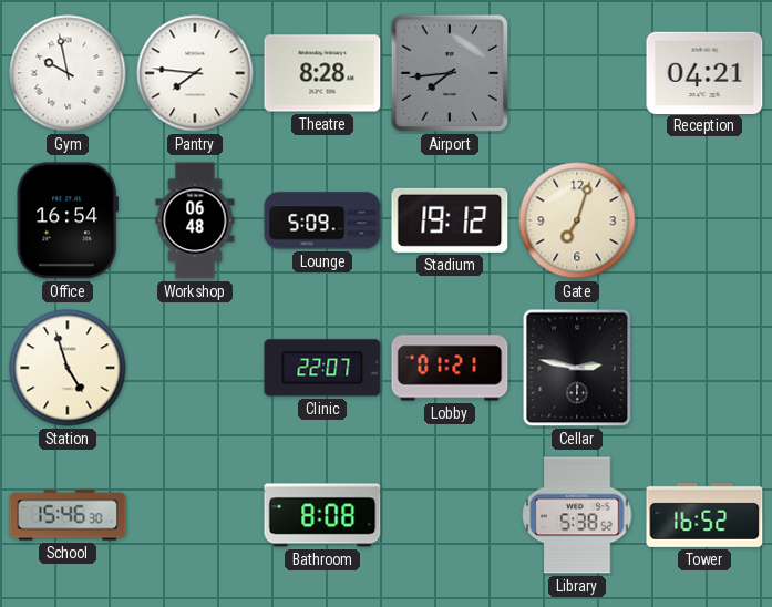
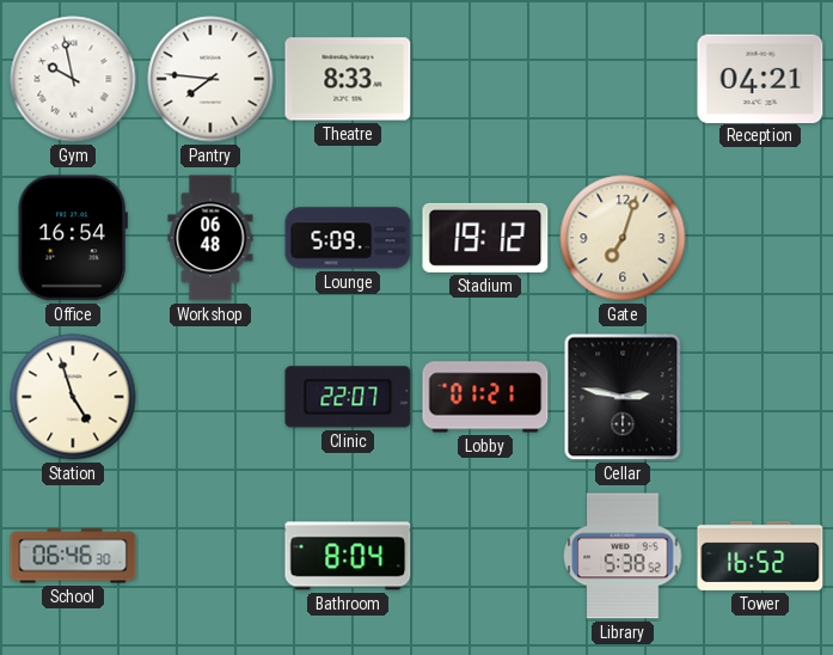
Theatre: 8:28 -> 8:33 (348, 79)
Airport: 7:44 -> none (450, 73)
School: 15:46 -> 06:46 (73, 556)
Bathroom: 8:08 -> 8:04 (348, 556)
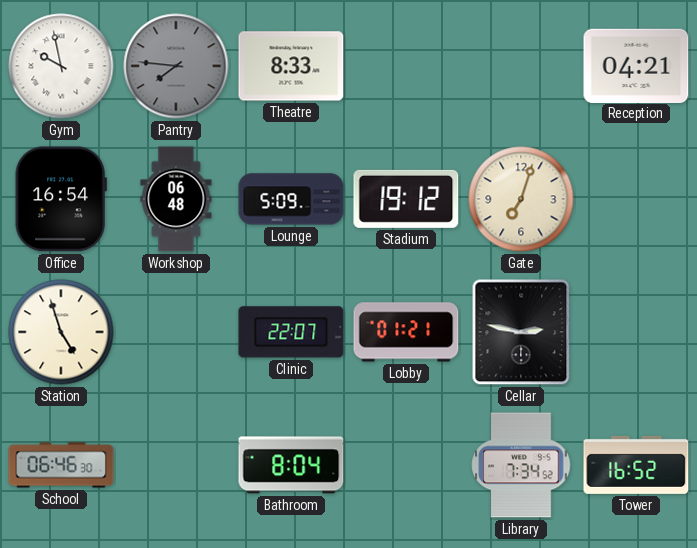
Pantry dial: white -> grey (176, 66)
Library: 5:38 -> 7:34 (521, 465)
